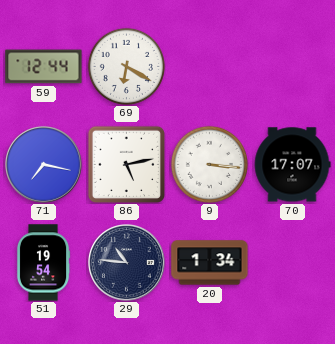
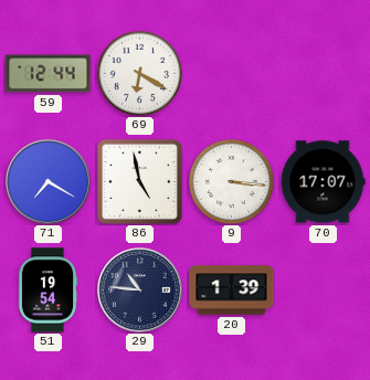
71: 7:17 -> 7:20 (49, 182)
86: 5:13 -> 4:58 (139, 181)
20: 1:34 -> 1:39 (232, 291)
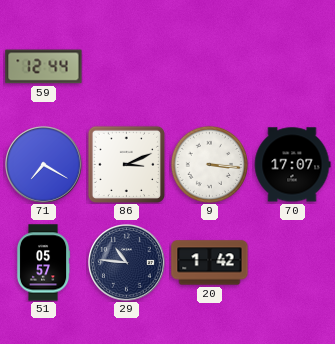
69: 6:20 -> none (139, 73)
86: 4:58 -> 3:11 (126, 164)
51: 19:54 -> 05:57 (43, 263)
20: 1:39 -> 1:42 (210, 263)
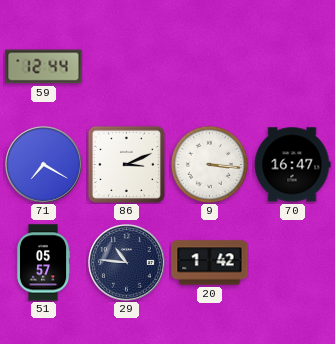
70: 17:07 -> 16:47 (292, 165)
